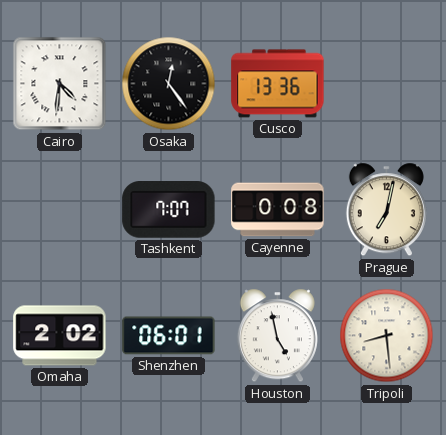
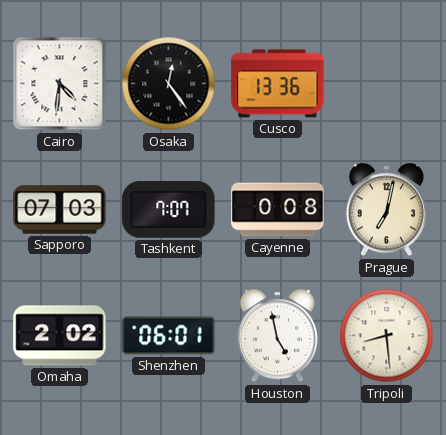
Sapporo: none -> 07:03 (60, 210)
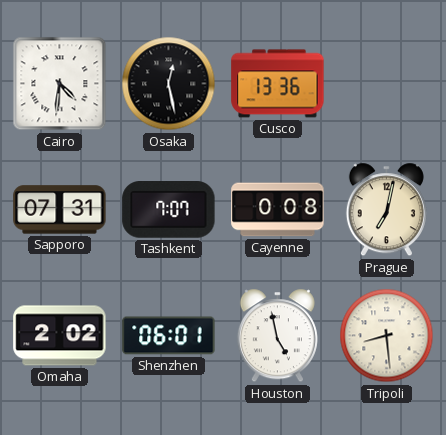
Osaka: 12:24 -> 12:28 (169, 84)
Sapporo: 07:03 -> 07:31 (60, 210)
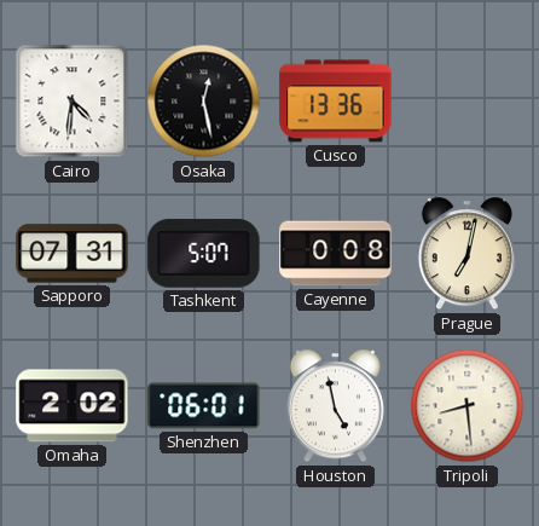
Tashkent: 7:07 -> 5:07 (204, 254)
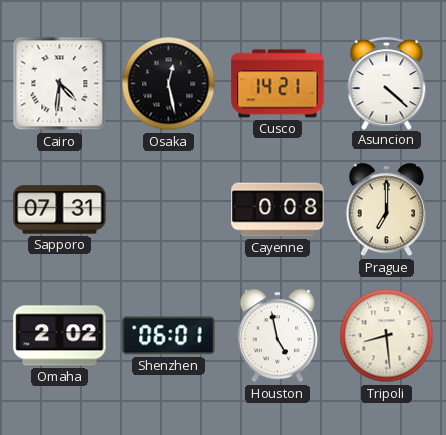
Cusco: 13:36 -> 14:21 (278, 84)
Asuncion: none -> 4:22 (387, 83)
Tashkent: 5:07 -> none (204, 254)
Prague: 7:02 -> 7:00 (386, 210)
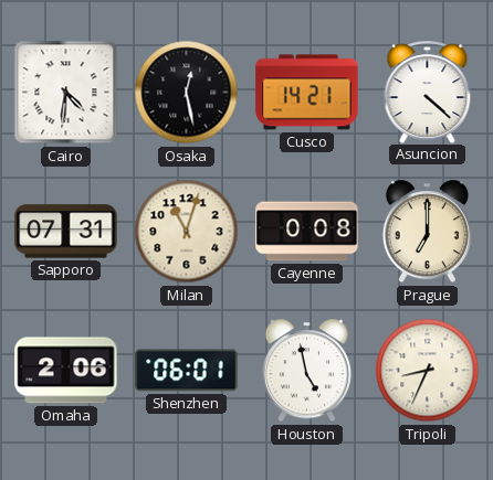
Milan: none -> 11:03 (187, 232)
Omaha: 2:02 -> 2:06 (66, 371)
Tripoli: 8:29 -> 8:34 (428, 371)
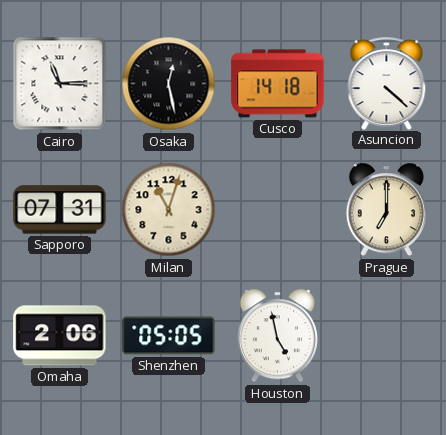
Cairo: 4:31 -> 11:15 (60, 84)
Cusco: 14:21 -> 14:18 (278, 84)
Cayenne: 0:08 -> none (307, 232)
Shenzhen: 06:01 -> 05:05 (169, 336)
Tripoli: 8:34 -> none (428, 371)
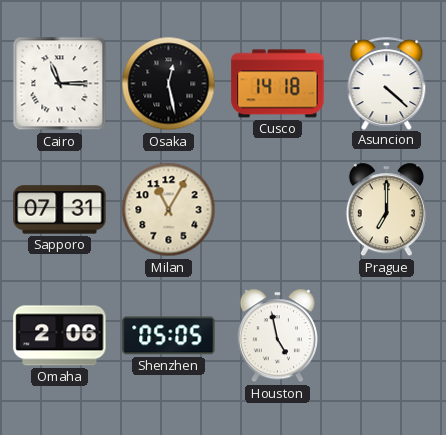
Milan: 11:03 -> 11:05 (169, 210)
